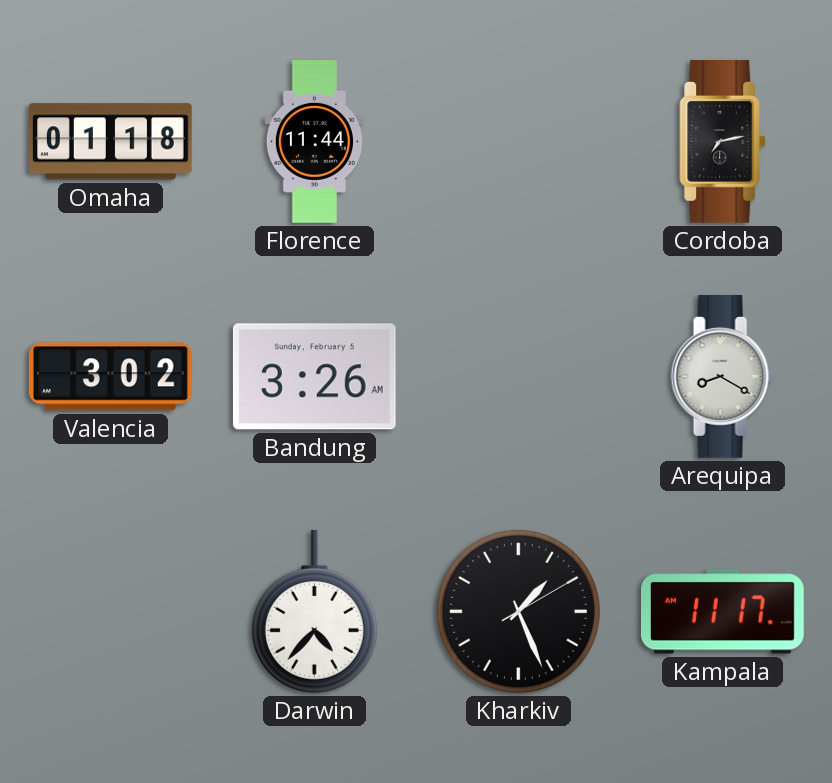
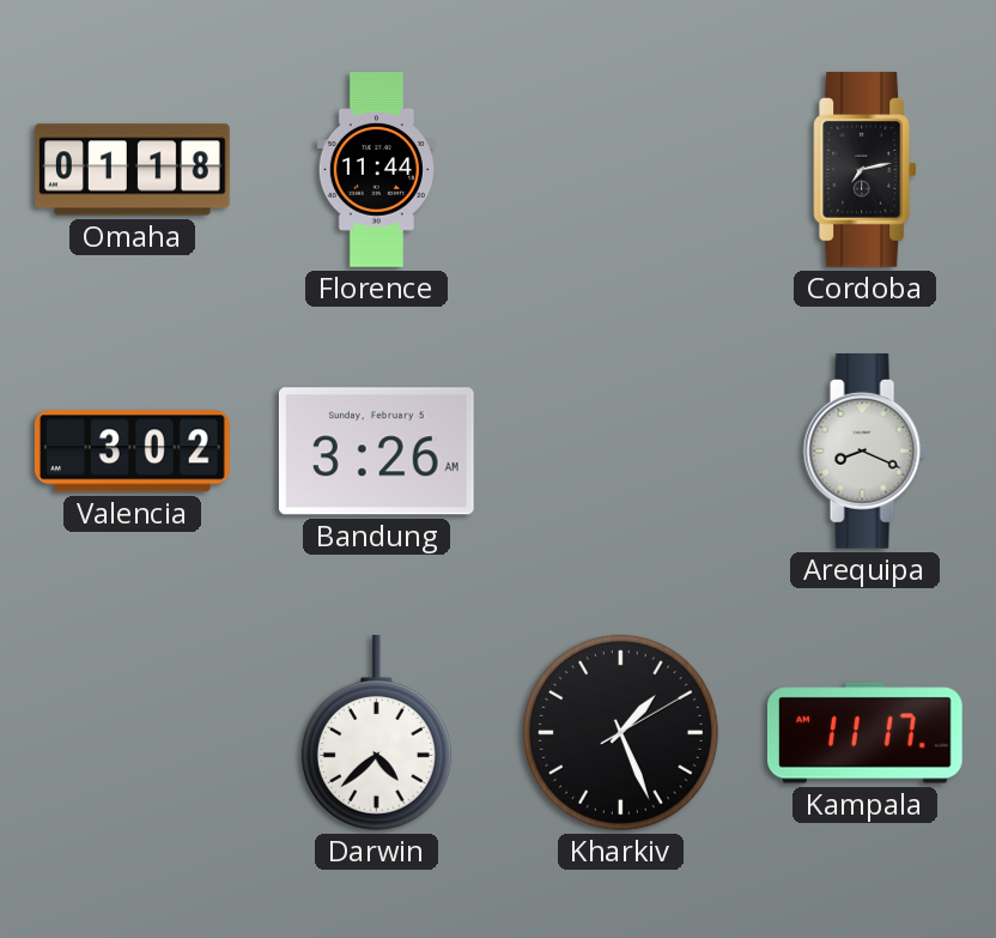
Arequipa: 8:20 -> 8:19 (864, 452)
Darwin: 4:37 -> 4:38 (376, 732)
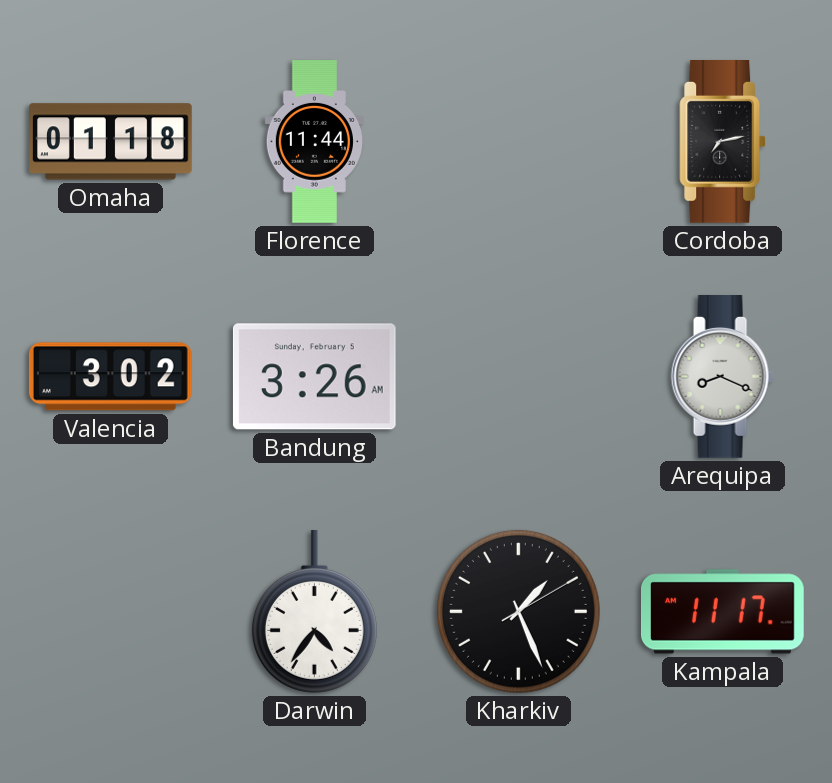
Darwin: 4:38 -> 4:36 (314, 611)
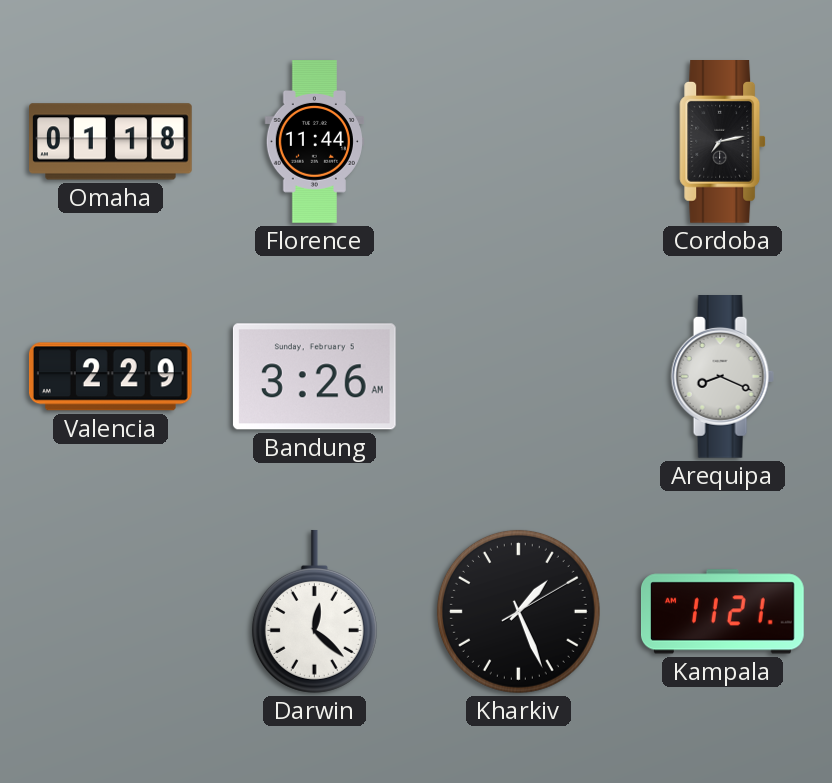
Valencia: 3:02 -> 2:29 (110, 377)
Darwin: 4:36 -> 12:22 (314, 611)
Kampala: 11:17 -> 11:21 (723, 612)
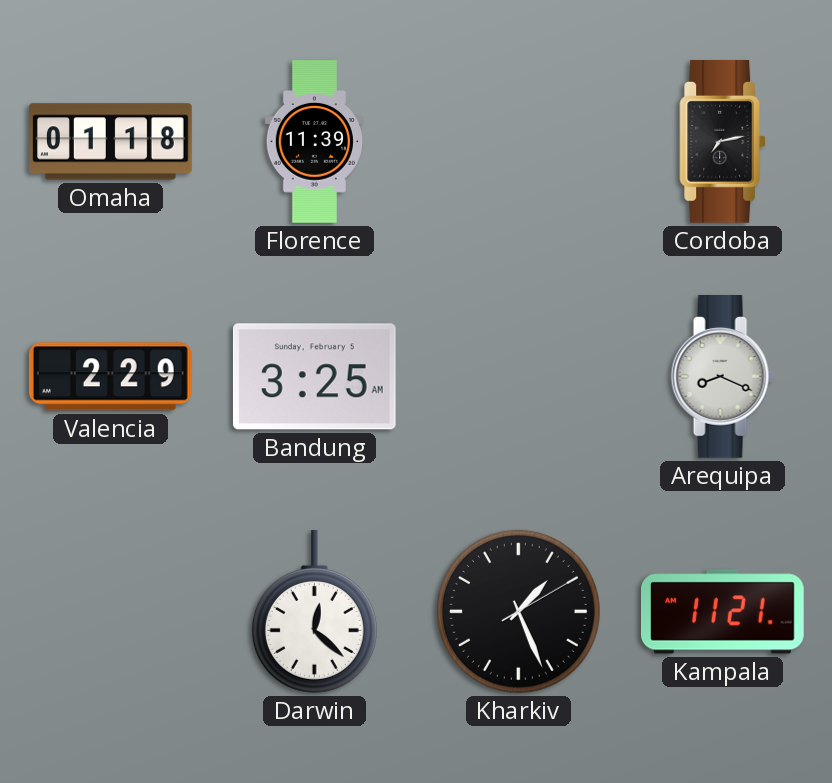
Florence: 11:44 -> 11:39 (314, 142)
Bandung: 3:26 -> 3:25 (314, 377)
